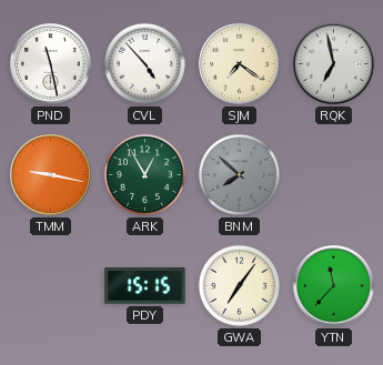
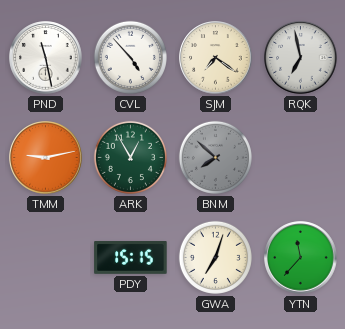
TMM: 9:17 -> 9:13 (46, 158)
GWA: 7:06 -> 7:03 (215, 257)
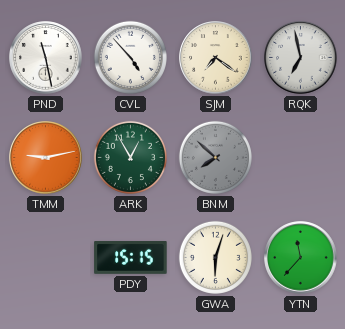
GWA: 7:03 -> 6:03 (215, 257)
